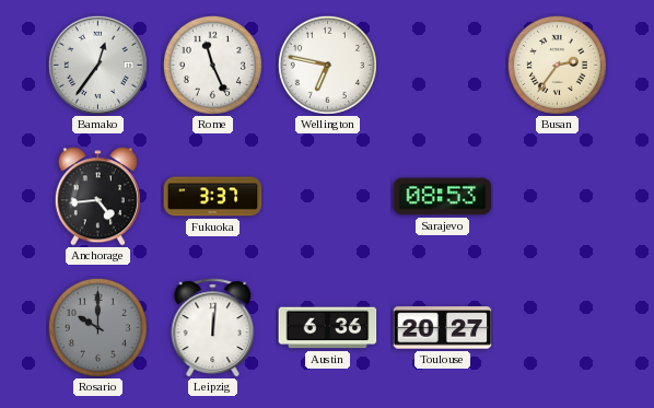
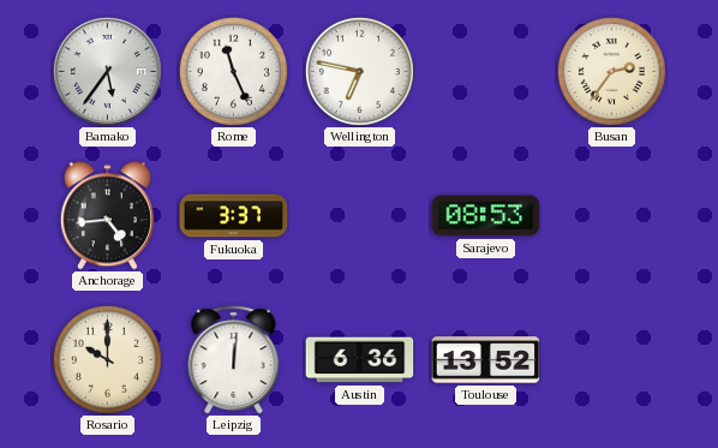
Bamako: 12:36 -> 5:36 (107, 71)
Rosario dial: grey -> cream (107, 359)
Toulouse: 20:27 -> 13:52 (486, 360)
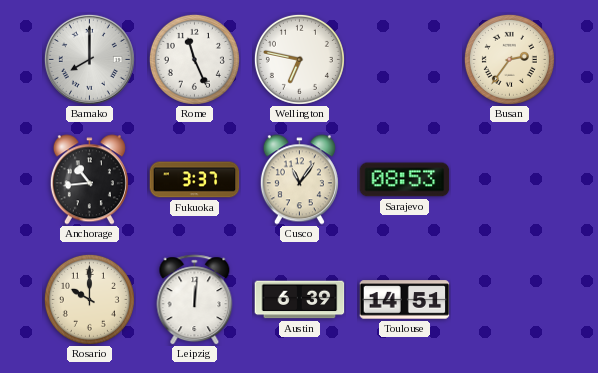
Bamako: 5:36 -> 8:00 (89, 59)
Anchorage: 4:44 -> 10:44 (89, 180)
Cusco: none -> 11:06 (299, 180)
Austin: 6:36 -> 6:39 (300, 300)
Toulouse: 13:52 -> 14:51 (405, 300)
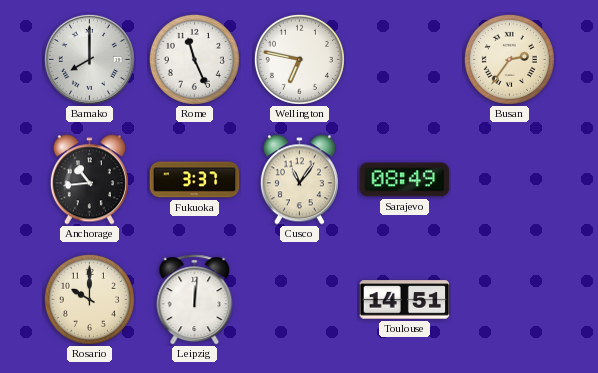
Sarajevo: 08:53 -> 08:49 (405, 180)
Austin: 6:39 -> none (300, 300)
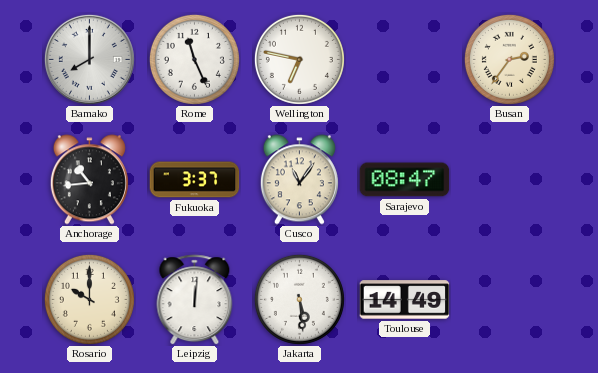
Sarajevo: 08:49 -> 08:47 (405, 180)
Jakarta: none -> 5:29 (299, 299)
Toulouse: 14:51 -> 14:49 (405, 300)
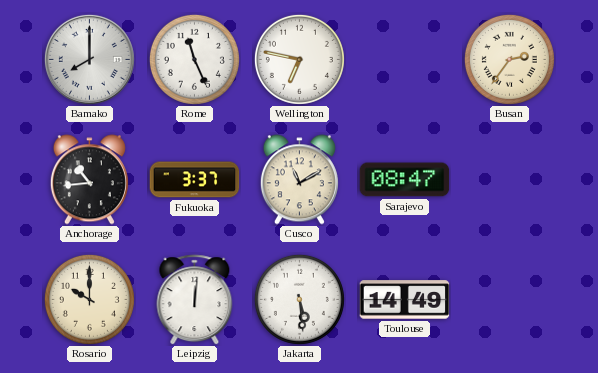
Cusco: 11:06 -> 11:10 (299, 180)
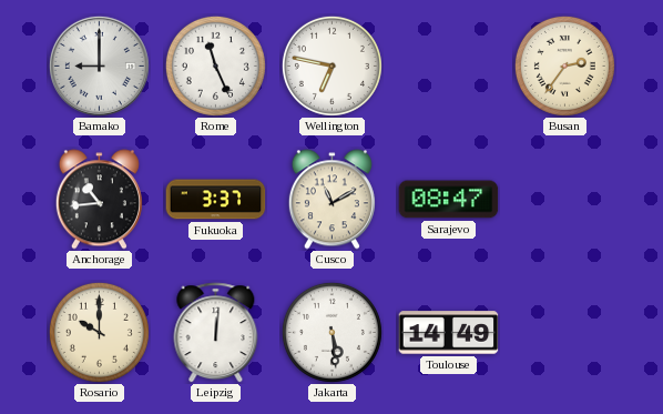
Bamako: 8:00 -> 9:00 (99, 65)
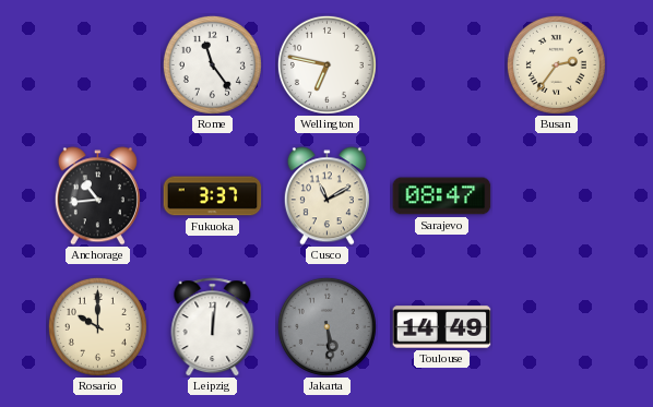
Bamako: 9:00 -> none (99, 65)
Rome: 11:26 -> 11:24 (212, 64)
Jakarta dial: white -> grey (326, 326)
